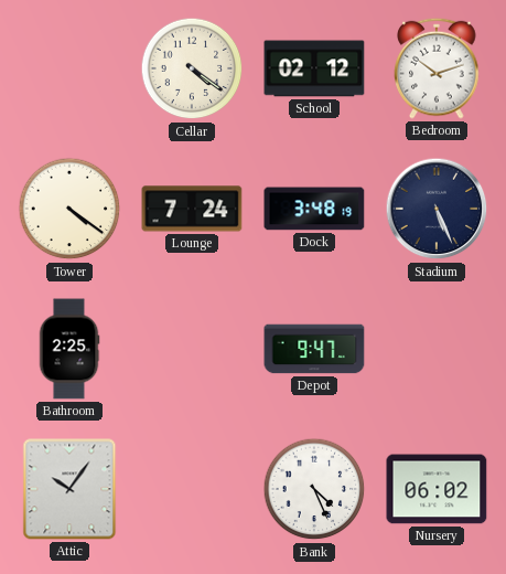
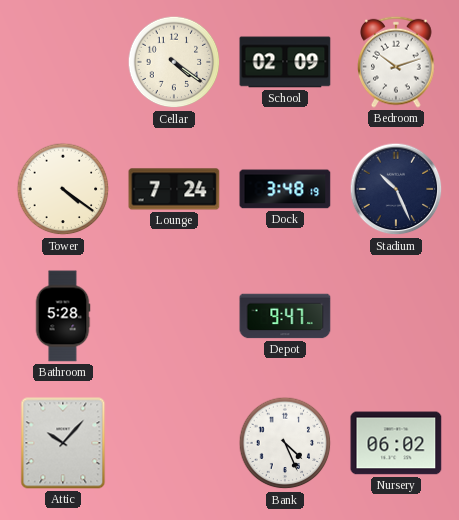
School: 02:12 -> 02:09 (285, 62)
Stadium: 5:26 -> 10:26 (396, 189)
Bathroom: 2:25 -> 5:28 (63, 316)
Attic: 10:06 -> 10:07 (63, 443)
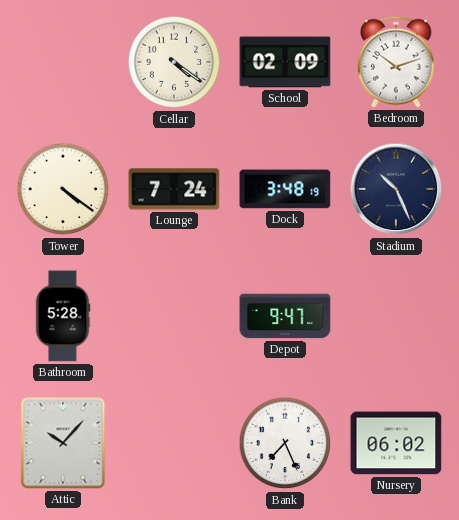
Bank: 4:26 -> 7:26 (285, 443)
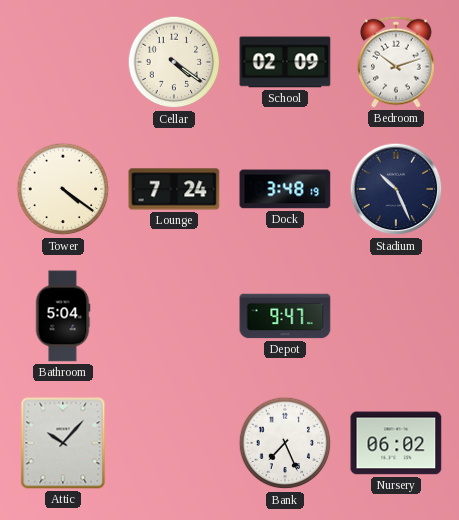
Bathroom: 5:28 -> 5:04 (63, 316)
